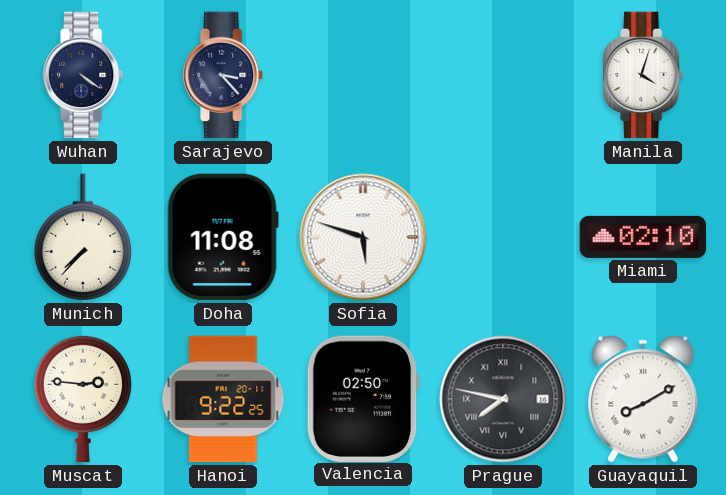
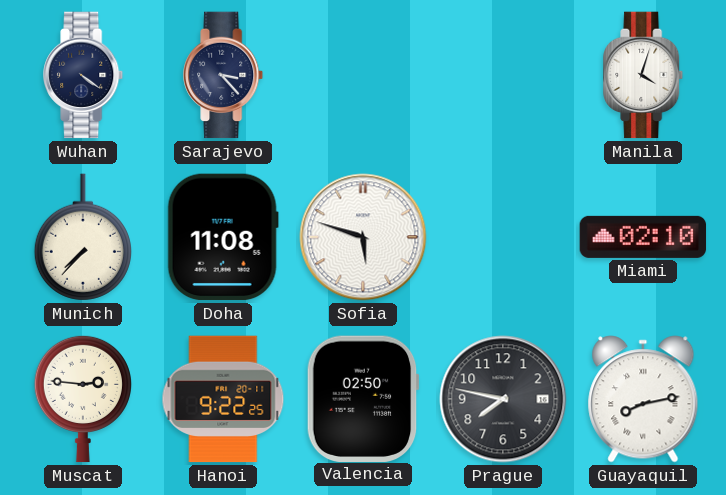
Prague numerals: Roman -> Arabic (503, 399)
Guayaquil: 8:10 -> 8:13 (643, 399)
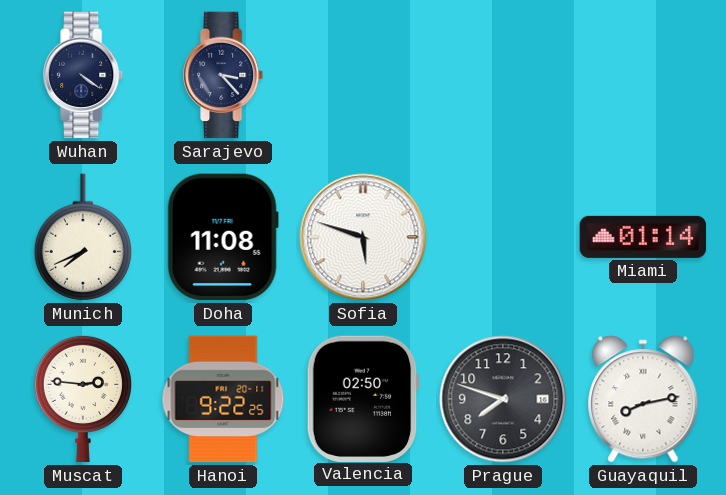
Manila: 4:03 -> none (644, 75)
Munich: 7:37 -> 7:41 (83, 237)
Miami: 02:10 -> 01:14 (643, 237)
Prague: 7:47 -> 7:48 (503, 399)
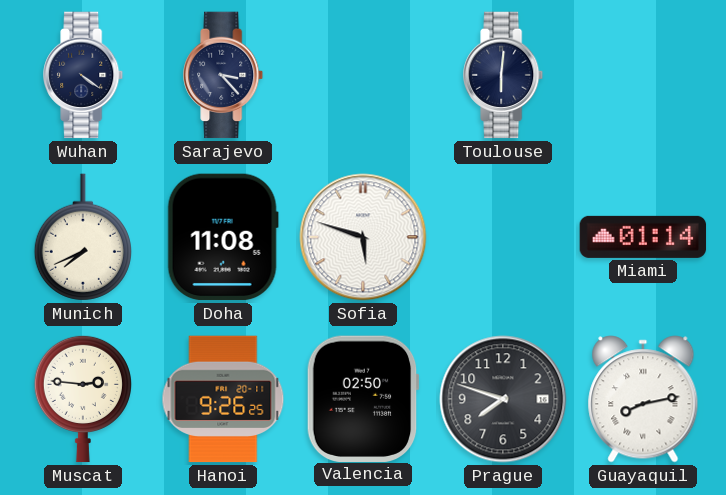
Toulouse: none -> 6:01 (504, 75)
Hanoi: 9:22 -> 9:26 (223, 399)
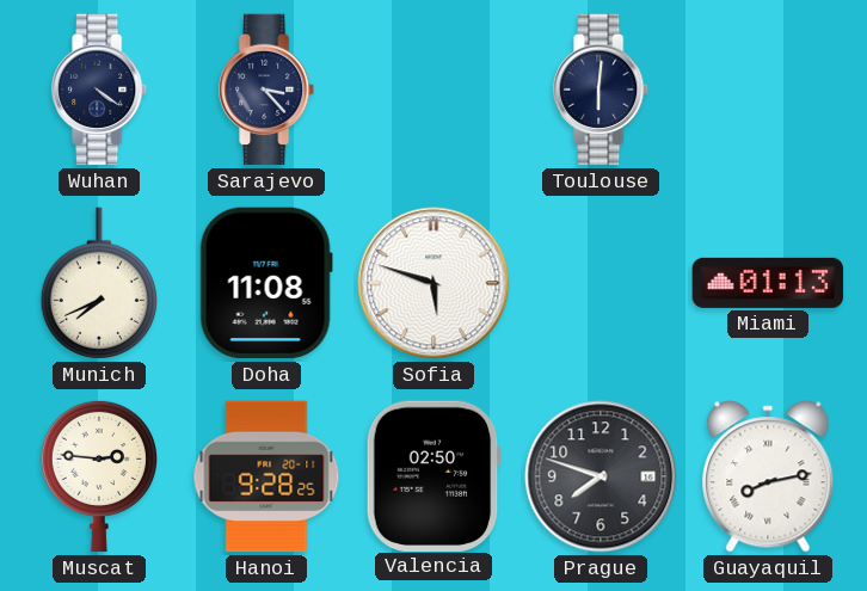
Miami: 01:14 -> 01:13 (768, 283)
Hanoi: 9:26 -> 9:28 (266, 476)
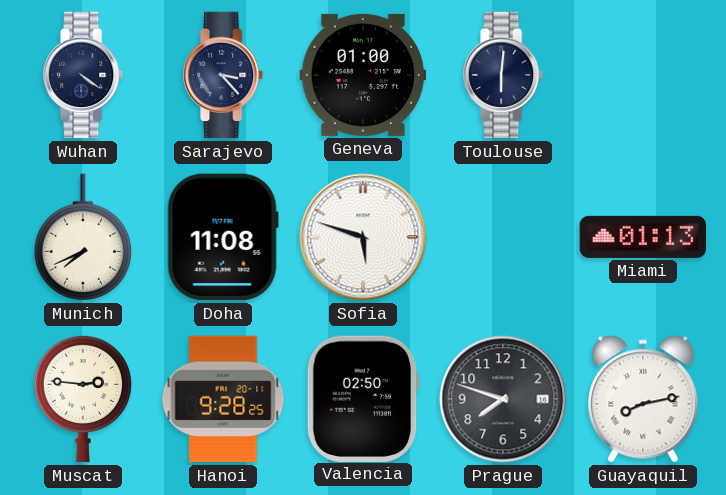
Geneva: none -> 01:00 (363, 75)
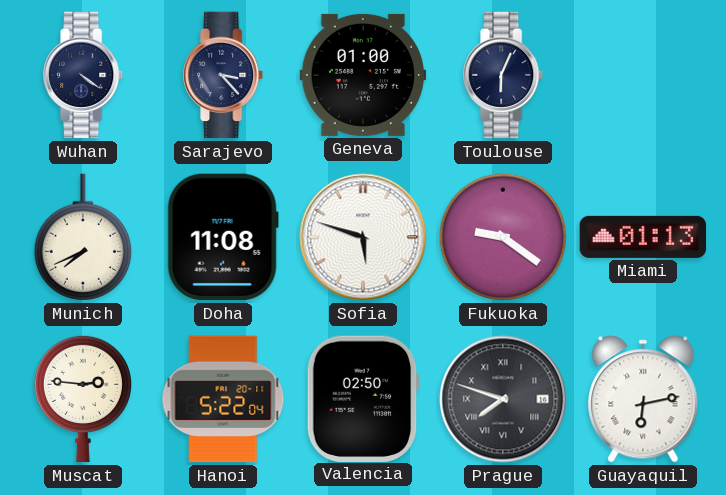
Toulouse: 6:01 -> 6:04 (504, 75)
Fukuoka: none -> 9:21 (503, 237)
Hanoi: 9:28 -> 5:22 (223, 399)
Prague numerals: Arabic -> Roman (503, 399)
Guayaquil: 8:13 -> 6:13 (643, 399)
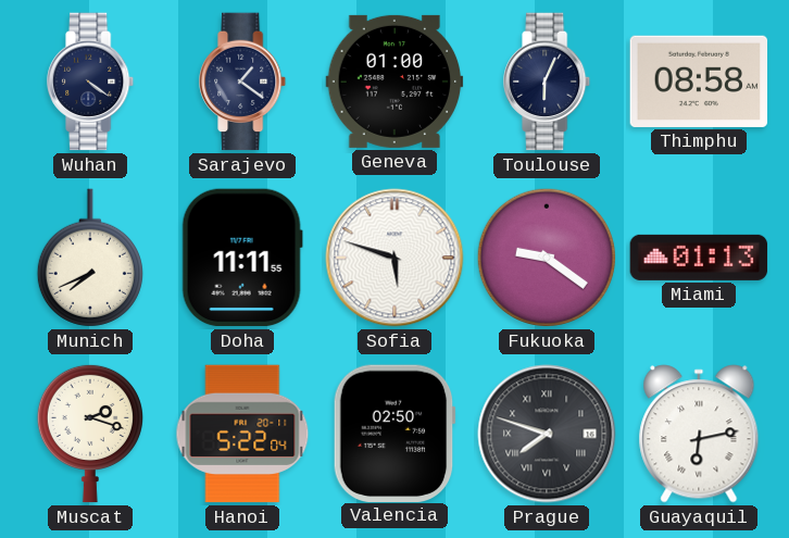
Sarajevo: 3:23 -> 1:21 (243, 82)
Thimphu: none -> 08:58 (699, 82)
Doha: 11:08 -> 11:11 (242, 258)
Muscat: 2:46 -> 2:18 (90, 434)
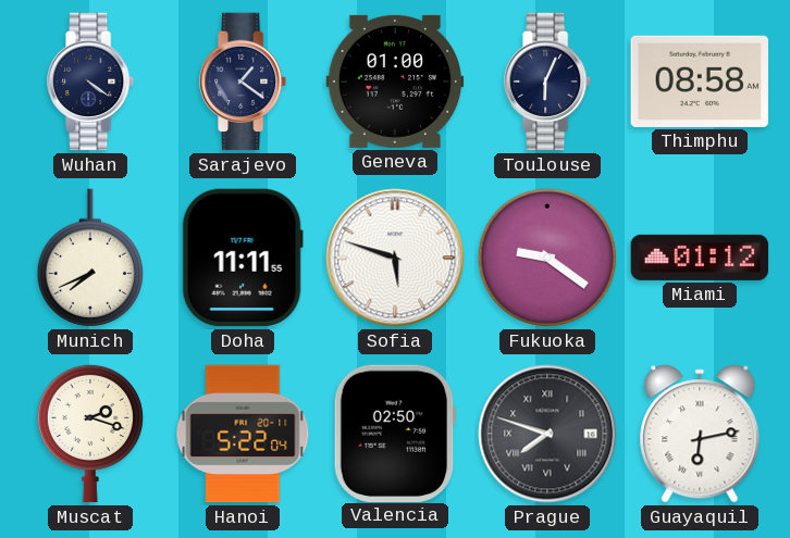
Miami: 01:13 -> 01:12 (700, 258)
